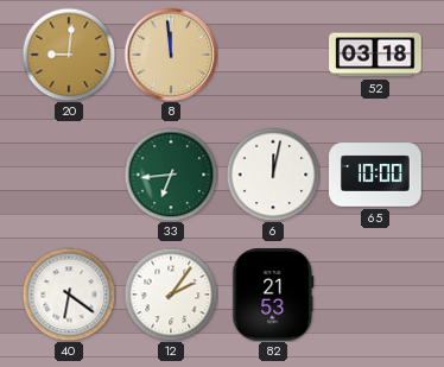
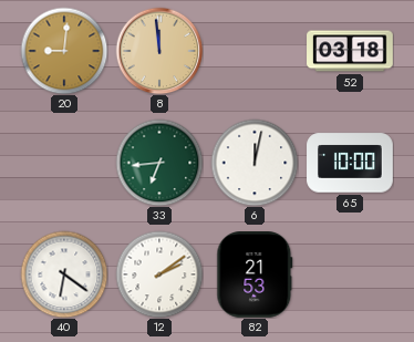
12: 2:06 -> 2:09 (159, 274)
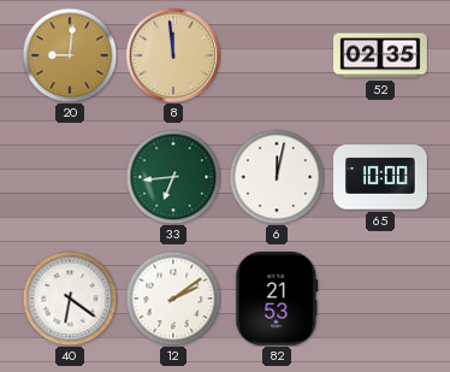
52: 03:18 -> 02:35 (380, 55)
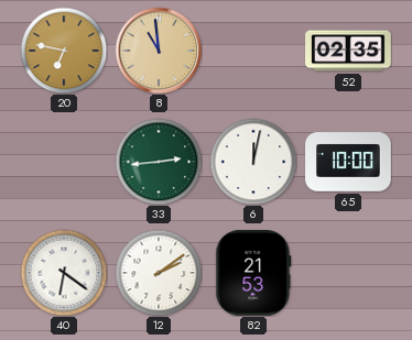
20: 9:01 -> 6:47 (64, 51)
8: 11:59 -> 10:59 (159, 51)
33: 6:44 -> 2:44 (159, 162)
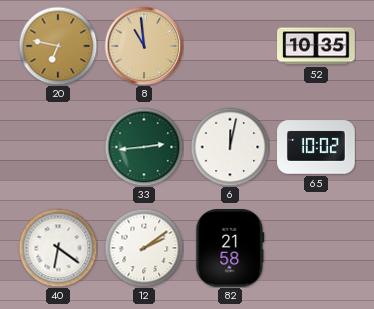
52: 02:35 -> 10:35 (316, 46)
65: 10:00 -> 10:02 (316, 147)
82: 21:53 -> 21:58 (230, 249)
